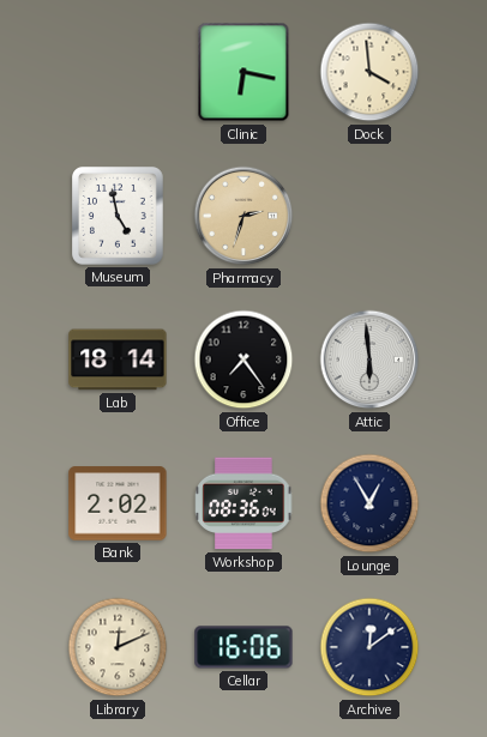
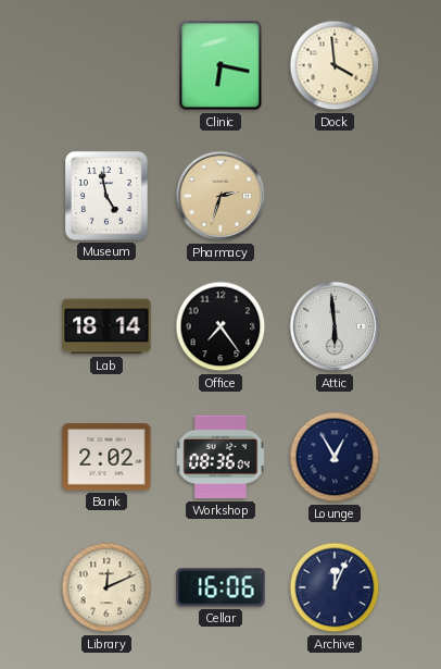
Archive: 12:09 -> 12:04 (335, 587)
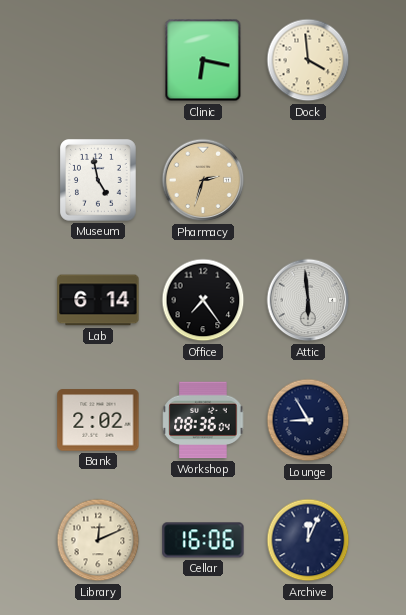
Lab: 18:14 -> 6:14 (98, 300)
Lounge: 12:55 -> 8:55 (308, 420)
